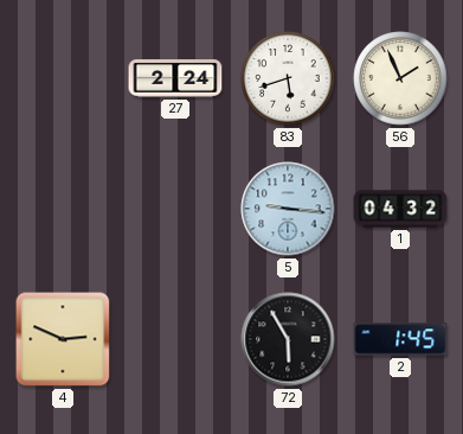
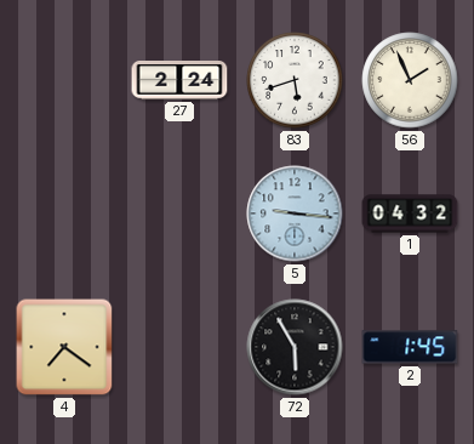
4: 2:49 -> 7:21 (64, 347)
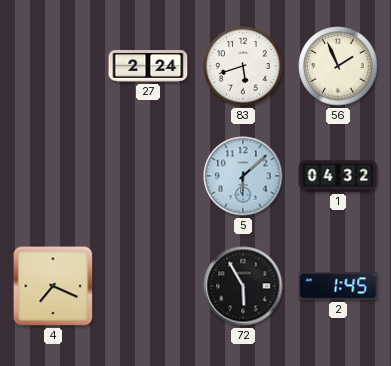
5: 9:16 -> 6:08 (243, 176)
4: 7:21 -> 7:19 (53, 286)
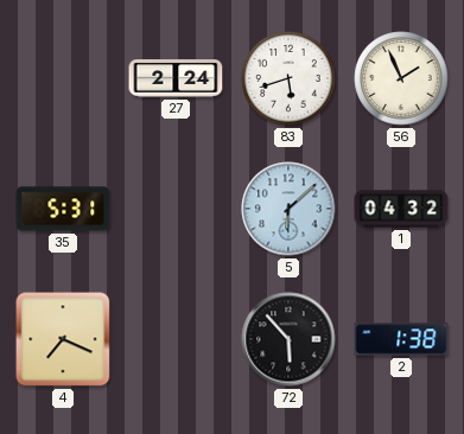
35: none -> 5:31 (63, 209)
72: 5:55 -> 5:53 (288, 339)
2: 1:45 -> 1:38 (401, 339)
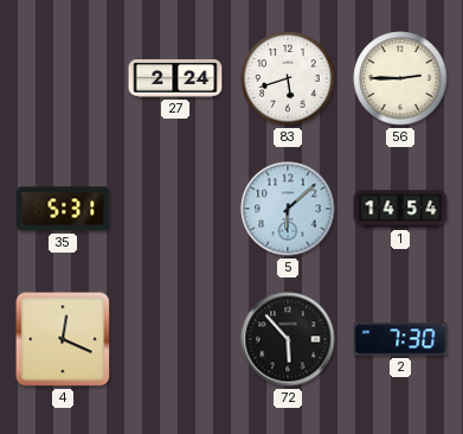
56: 1:56 -> 2:45 (400, 78)
1: 04:32 -> 14:54 (400, 209)
4: 7:19 -> 12:19 (63, 339)
2: 1:38 -> 7:30 (400, 339)
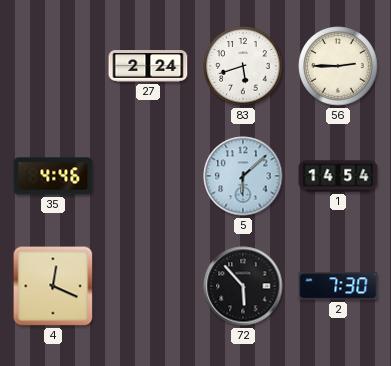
35: 5:31 -> 4:46 (53, 176)
